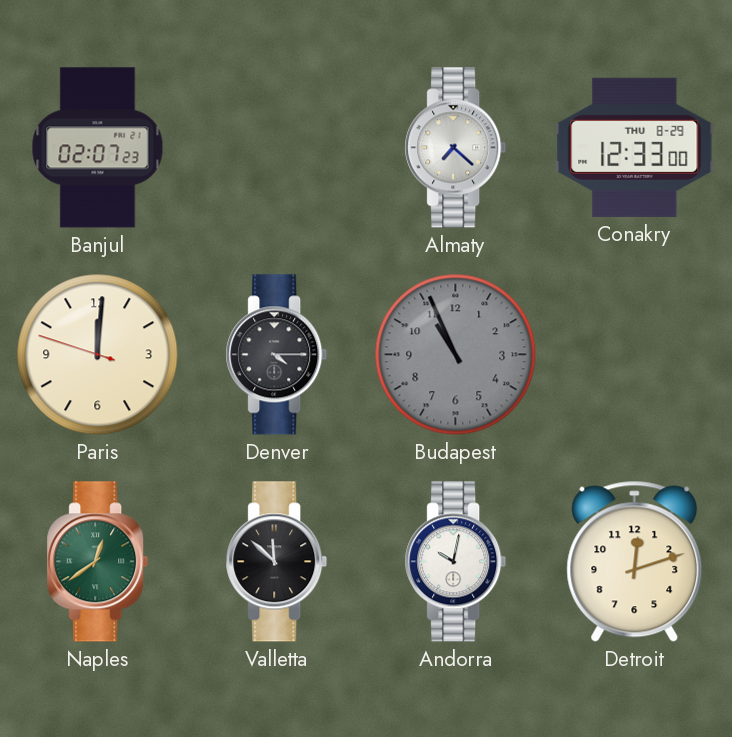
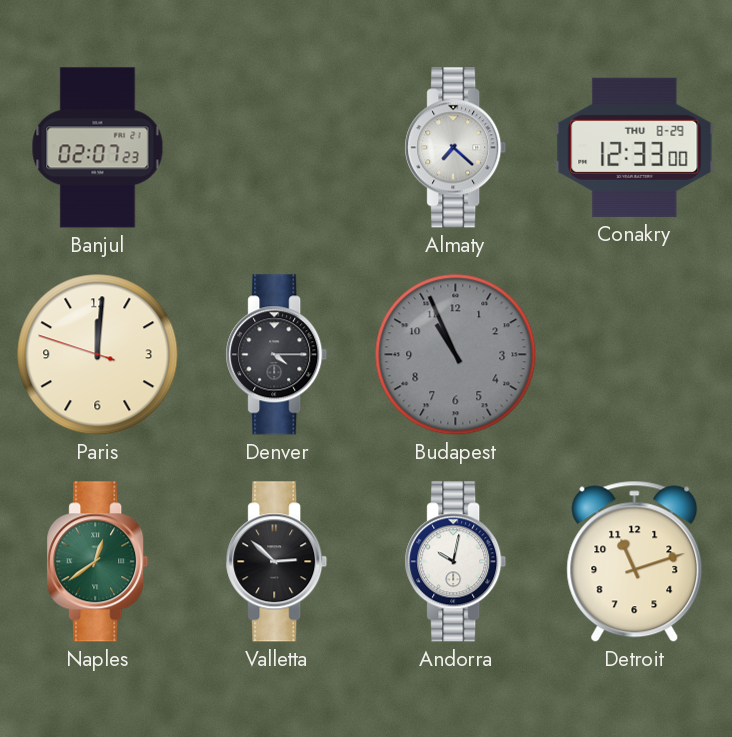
Valletta: 11:52 -> 2:52 (277, 562)
Detroit: 12:12 -> 11:12 (635, 562)
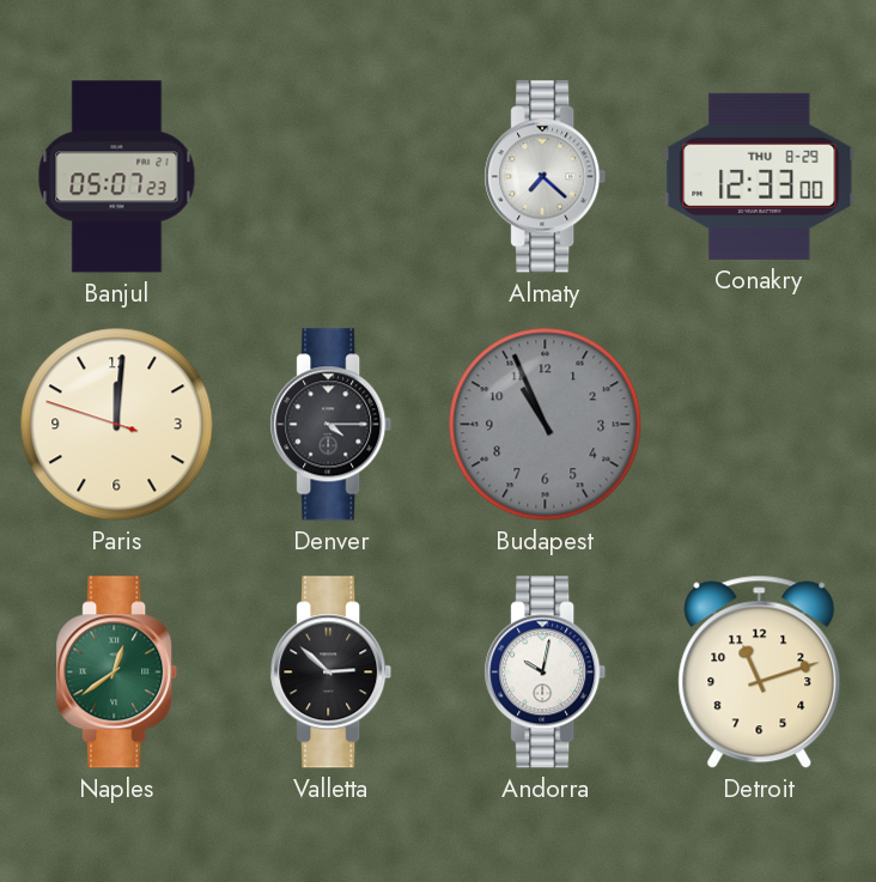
Banjul: 02:07 -> 05:07 (117, 177)
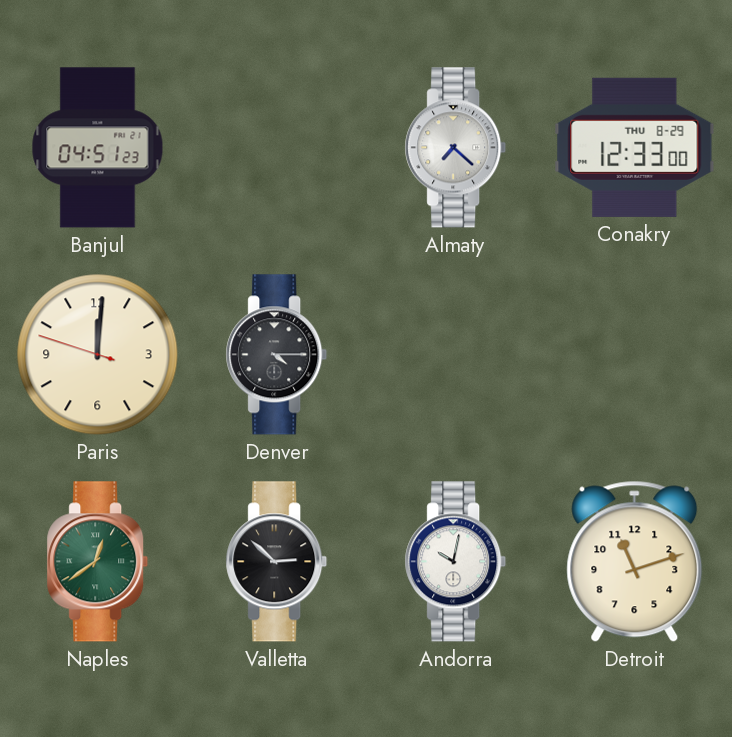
Banjul: 05:07 -> 04:51 (98, 148)
Budapest: 10:56 -> none (546, 425)
